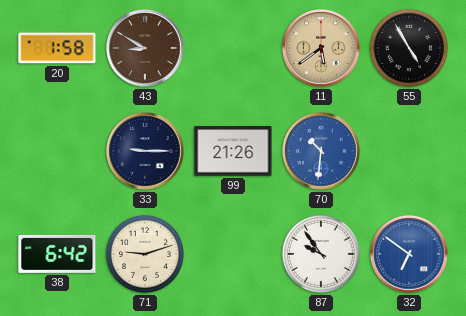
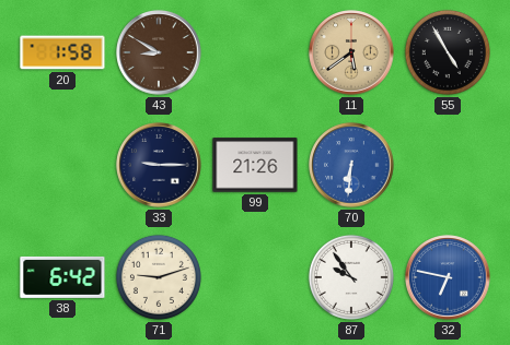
70: 10:31 -> 6:31 (351, 165)
32: 6:51 -> 6:47 (448, 277)
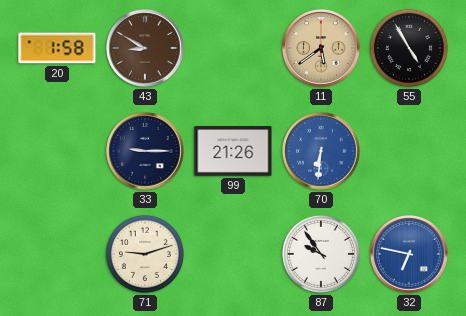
38: 6:42 -> none (62, 277)
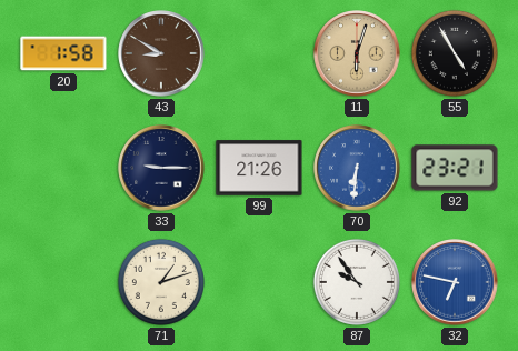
11: 5:39 -> 6:03 (357, 53)
92: none -> 23:21 (455, 168)
71: 9:12 -> 1:12 (161, 282)
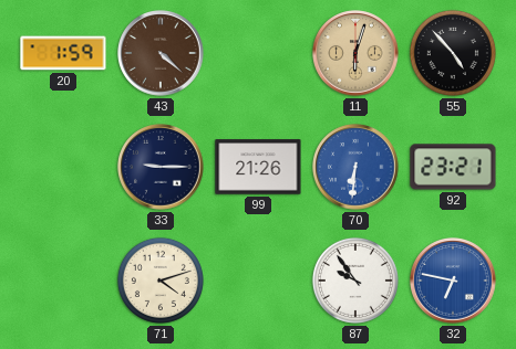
20: 1:58 -> 1:59 (63, 53)
43: 8:50 -> 4:22 (161, 53)
55: 4:55 -> 4:53 (453, 53)
71: 1:12 -> 4:12 (161, 281)
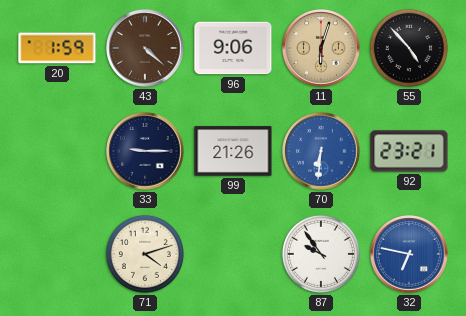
96: none -> 9:06 (233, 48)
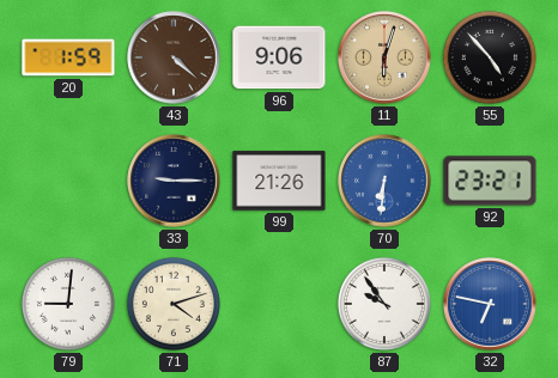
79: none -> 9:01 (68, 304)
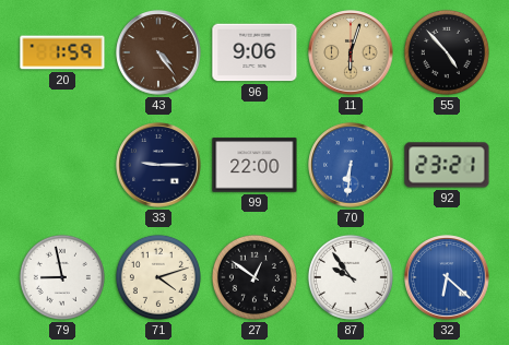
43: 4:22 -> 4:24 (158, 52)
99: 21:26 -> 22:00 (254, 165)
79: 9:01 -> 8:58 (62, 277)
27: none -> 12:51 (254, 277)
32: 6:47 -> 6:22 (447, 277)
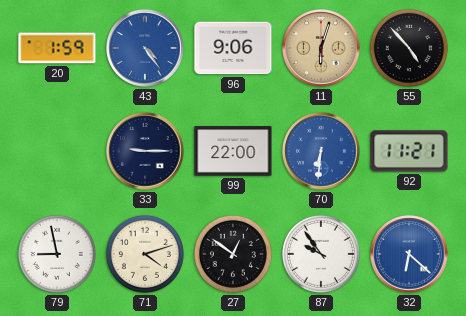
43 dial: brown -> blue (145, 48)
92: 23:21 -> 11:21 (409, 151)
